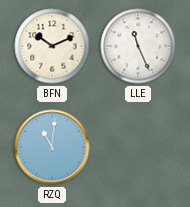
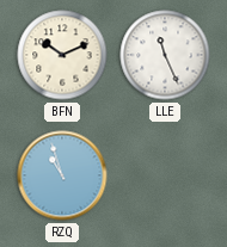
RZQ: 11:01 -> 10:57 (62, 175)
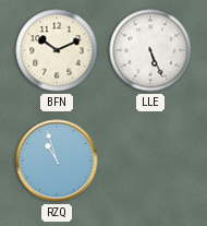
LLE: 11:26 -> 5:26 (150, 50)
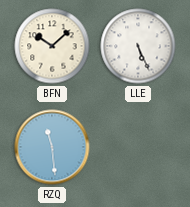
BFN: 10:11 -> 10:08 (52, 46)
RZQ: 10:57 -> 11:29 (52, 147)
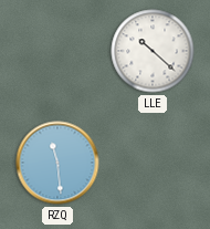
BFN: 10:08 -> none (52, 46)
LLE: 5:26 -> 10:22 (153, 51)
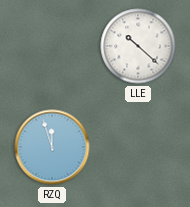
RZQ: 11:29 -> 11:57 (52, 147)
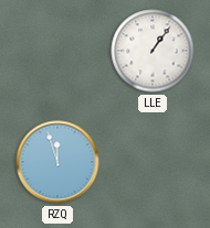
LLE: 10:22 -> 1:06 (153, 51)
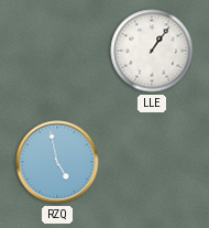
RZQ: 11:57 -> 4:58 (57, 162)
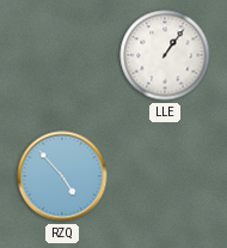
RZQ: 4:58 -> 4:53 (62, 176)
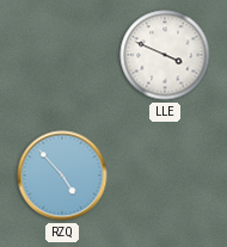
LLE: 1:06 -> 3:49 (165, 55)
